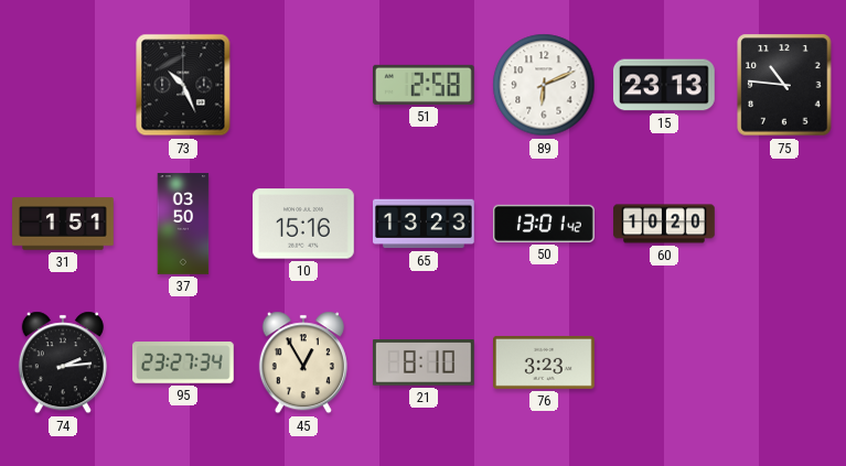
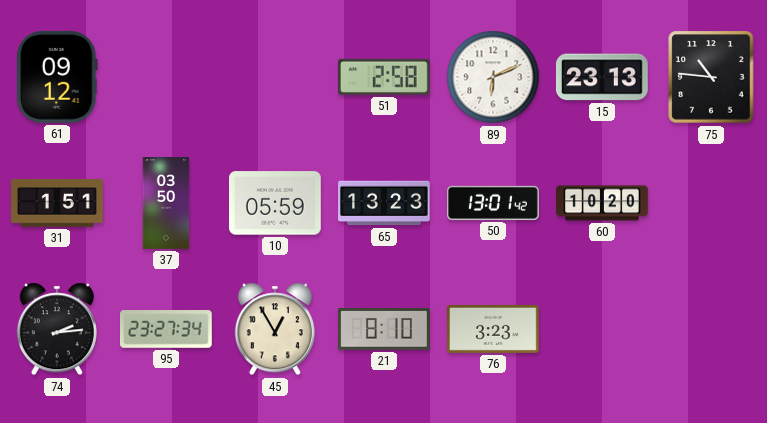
61: none -> 09:12 (58, 77)
73: 10:26 -> none (183, 85)
10: 15:16 -> 05:59 (276, 203)
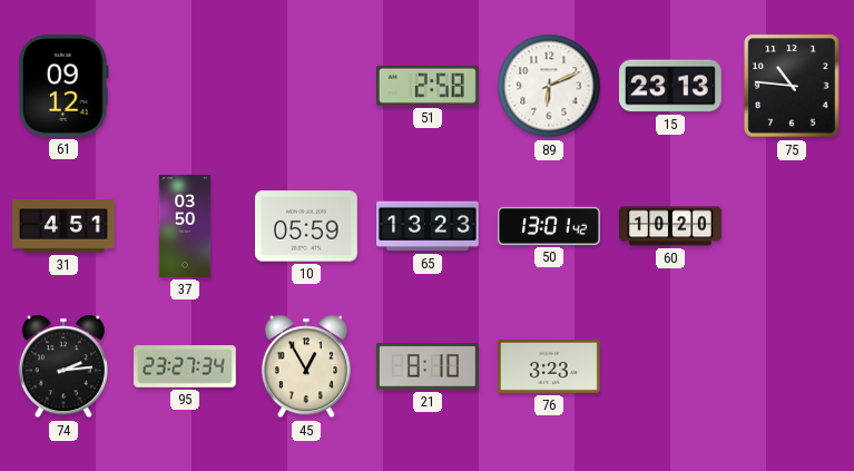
31: 1:51 -> 4:51 (63, 226)
